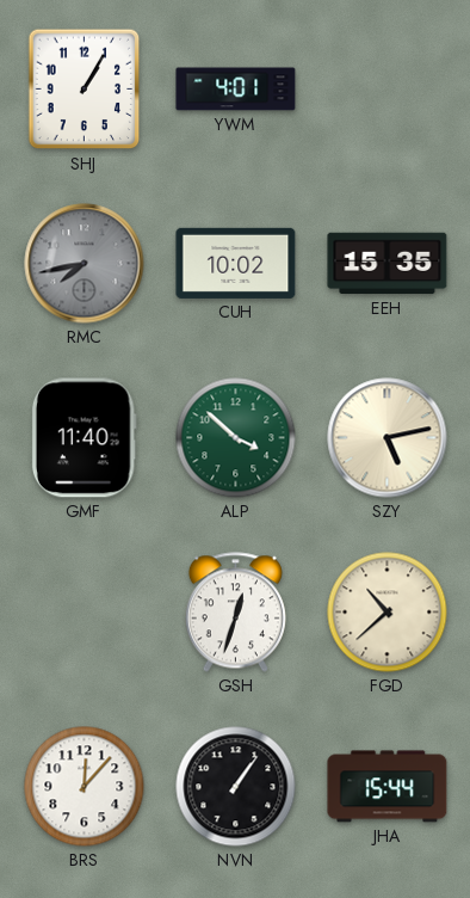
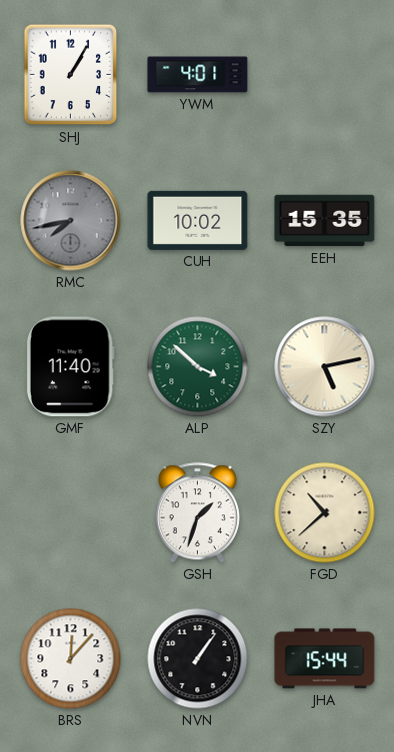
GSH: 12:33 -> 1:33 (197, 513)
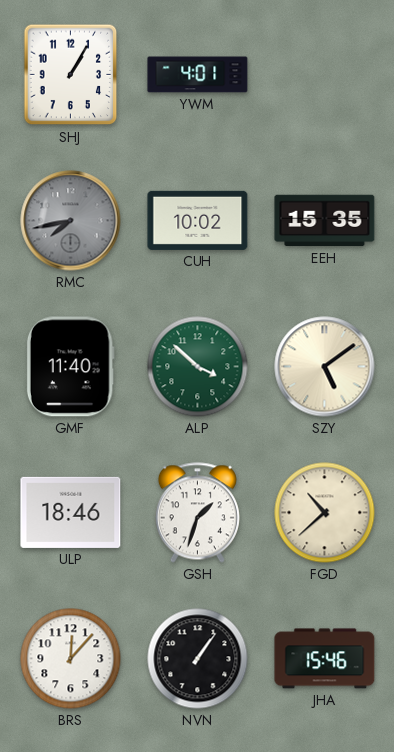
SZY: 5:13 -> 5:09 (325, 367)
ULP: none -> 18:46 (71, 512)
JHA: 15:44 -> 15:46 (325, 659)
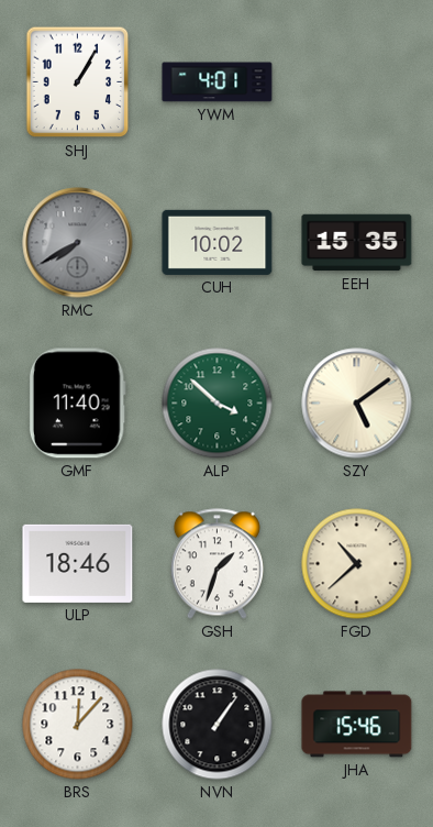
RMC: 7:43 -> 7:40 (78, 243)
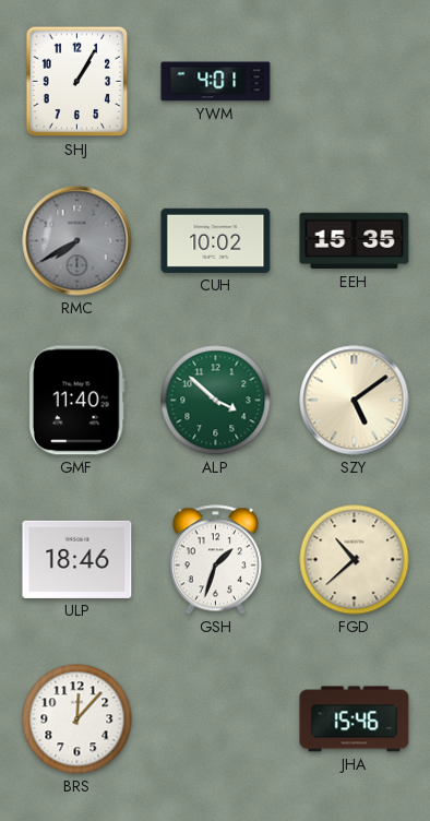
NVN: 1:06 -> none (218, 725)
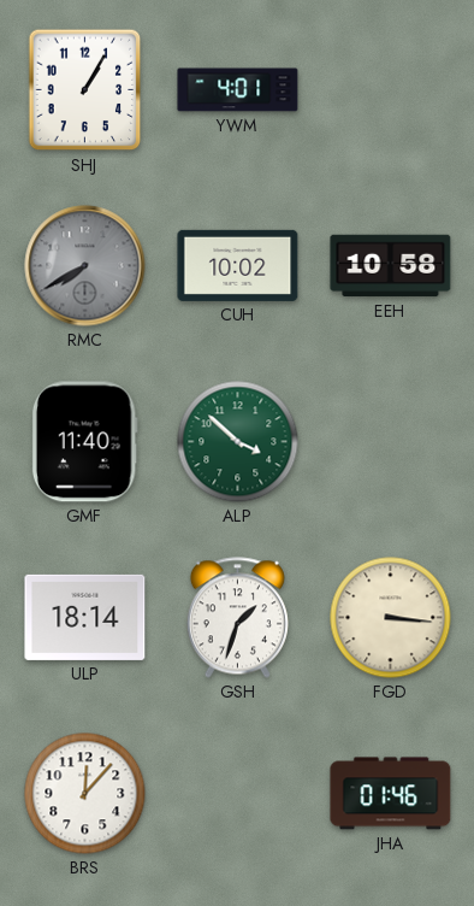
EEH: 15:35 -> 10:58 (391, 266)
SZY: 5:09 -> none (355, 401)
ULP: 18:46 -> 18:14 (85, 617)
FGD: 10:38 -> 3:16 (391, 618)
JHA: 15:46 -> 01:46 (391, 794)
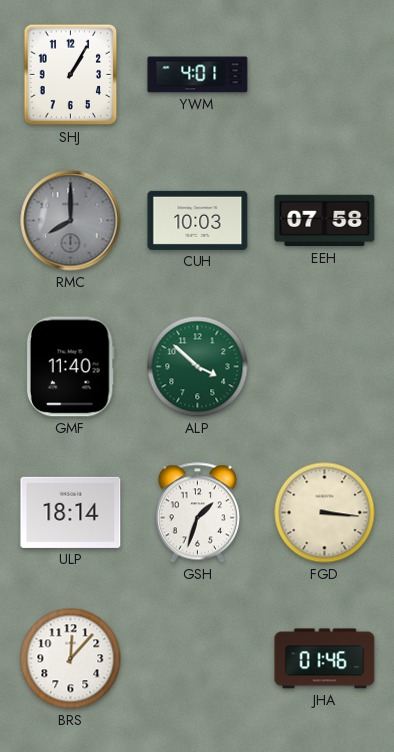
RMC: 7:40 -> 8:00 (71, 221)
CUH: 10:02 -> 10:03 (198, 220)
EEH: 10:58 -> 07:58 (325, 221)
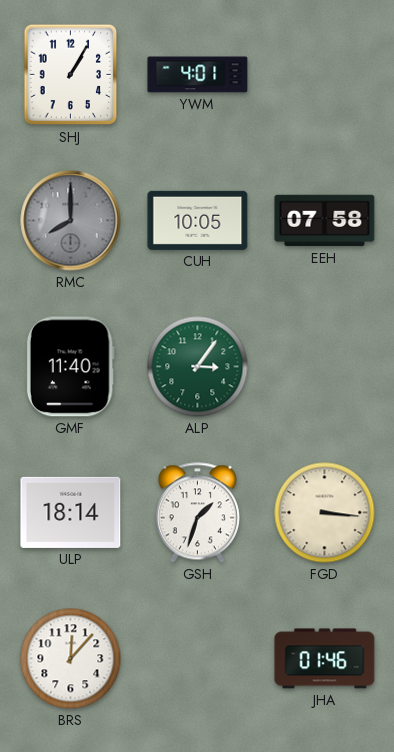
CUH: 10:03 -> 10:05 (198, 220)
ALP: 3:52 -> 3:06 (198, 367)
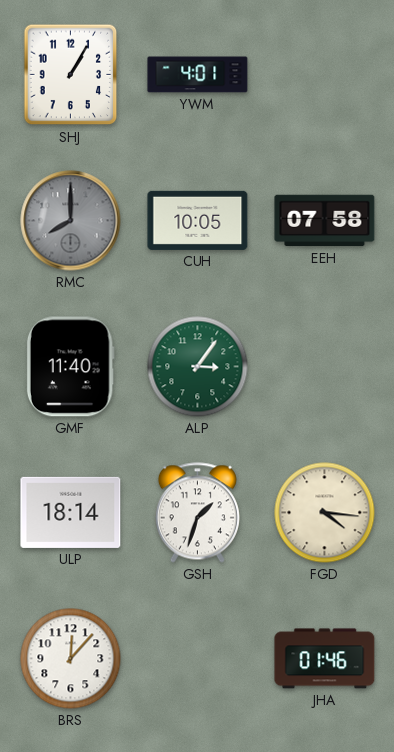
FGD: 3:16 -> 4:16 (325, 513)
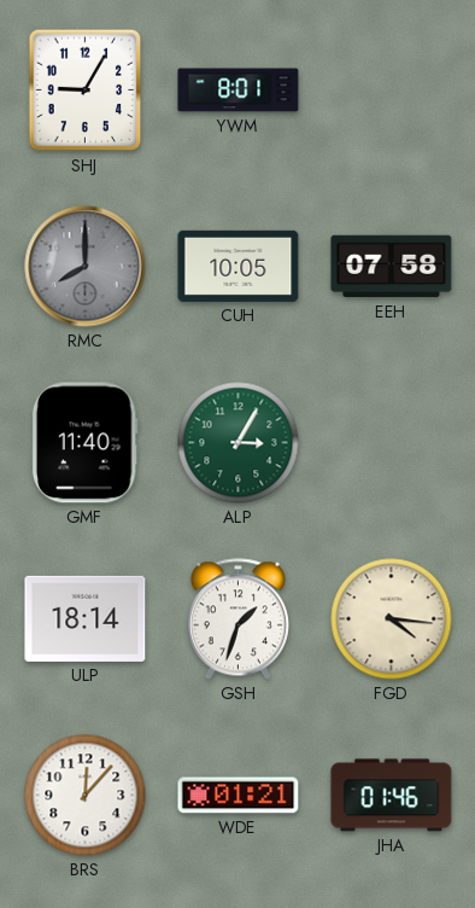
SHJ: 1:05 -> 9:05 (86, 91)
YWM: 4:01 -> 8:01 (239, 91)
ALP: 3:06 -> 3:05 (239, 443)
WDE: none -> 01:21 (239, 796)
